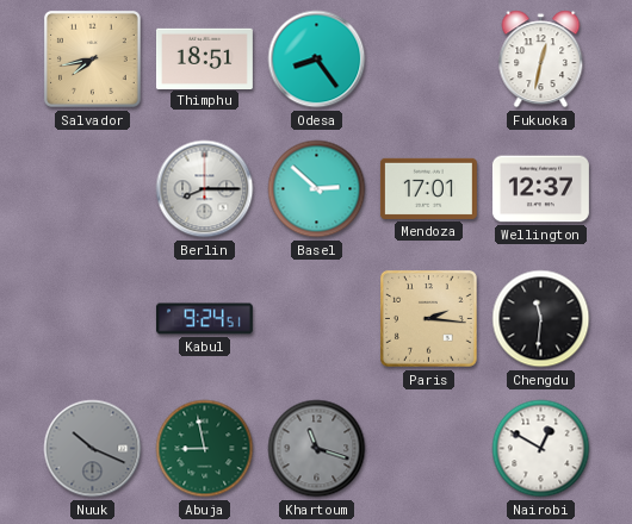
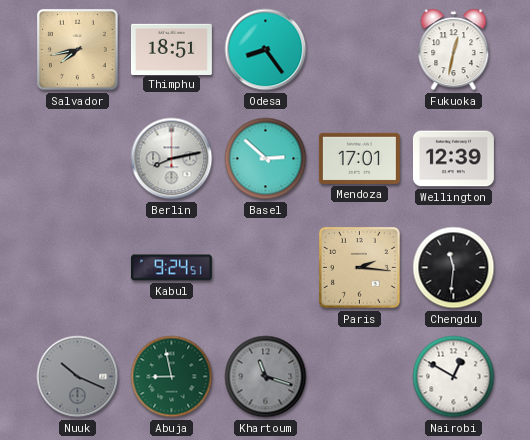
Berlin: 8:15 -> 8:13 (172, 159)
Wellington: 12:37 -> 12:39 (453, 159)
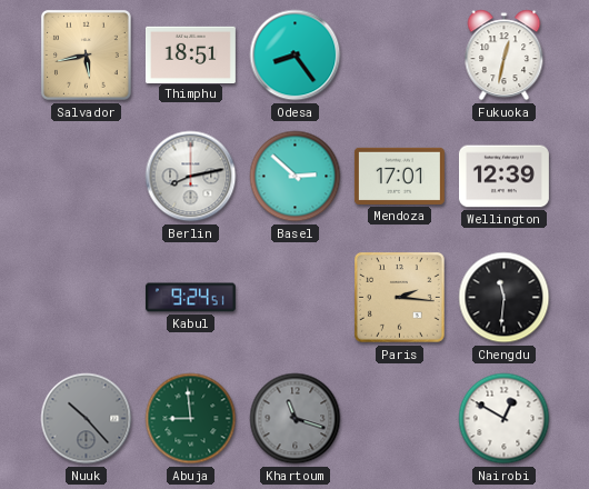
Salvador: 7:43 -> 5:43 (87, 56)
Nuuk: 10:19 -> 10:23 (87, 419)
Abuja: 8:58 -> 8:59 (191, 419)
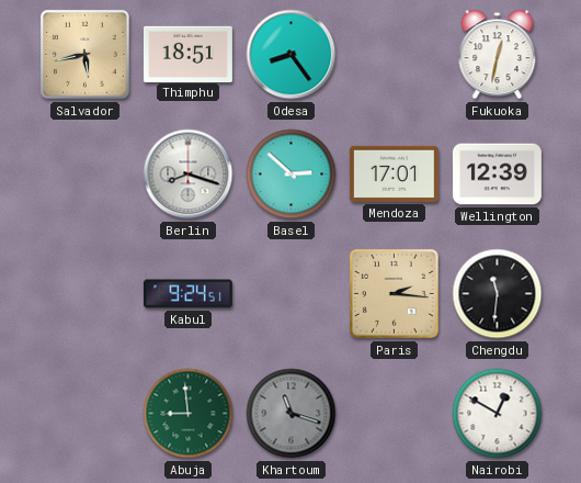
Berlin: 8:13 -> 8:18 (189, 175)
Nuuk: 10:23 -> none (87, 419)
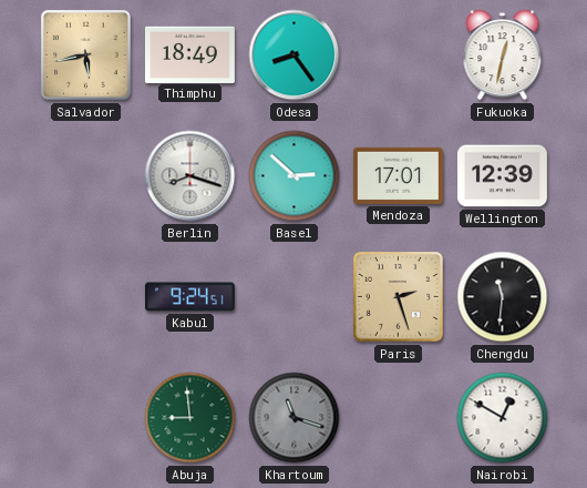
Thimphu: 18:51 -> 18:49 (189, 54)
Paris: 2:16 -> 2:27 (399, 297)
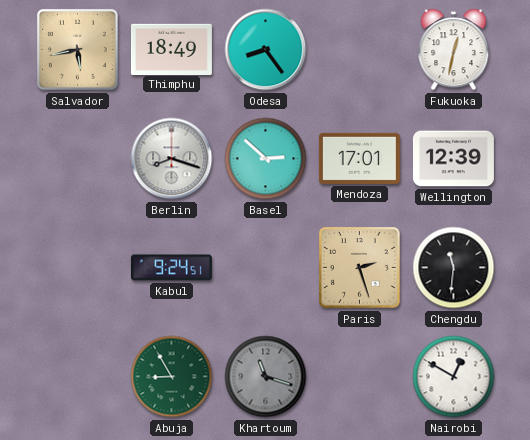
Abuja: 8:59 -> 8:55 (172, 377)
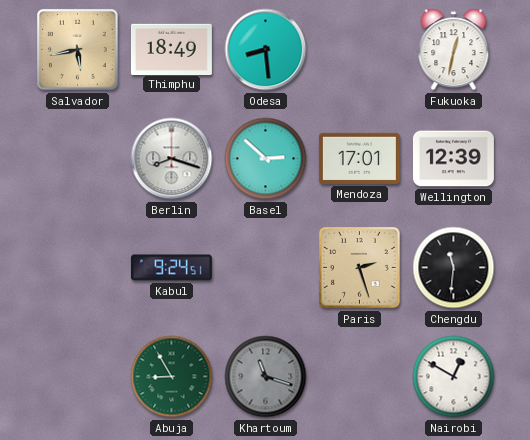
Odesa: 8:24 -> 8:29 (266, 50)
